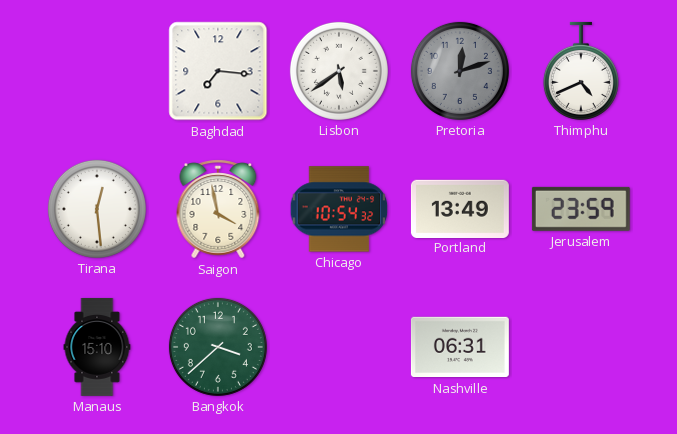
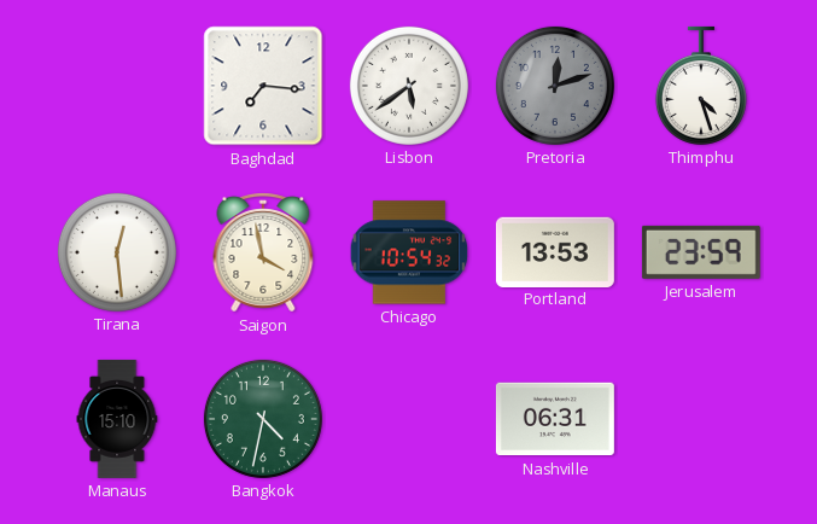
Thimphu: 4:41 -> 4:27 (701, 86)
Portland: 13:49 -> 13:53 (555, 251)
Bangkok: 3:38 -> 4:32 (263, 419)
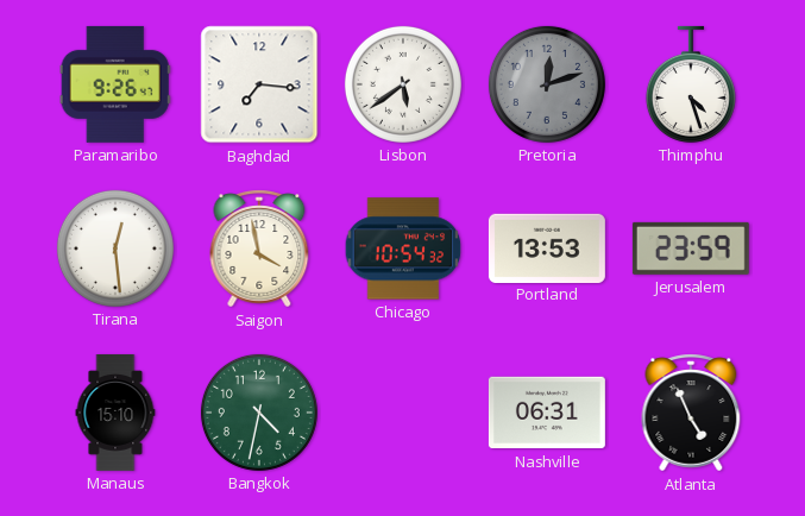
Paramaribo: none -> 9:26 (115, 84)
Atlanta: none -> 4:56 (691, 413)
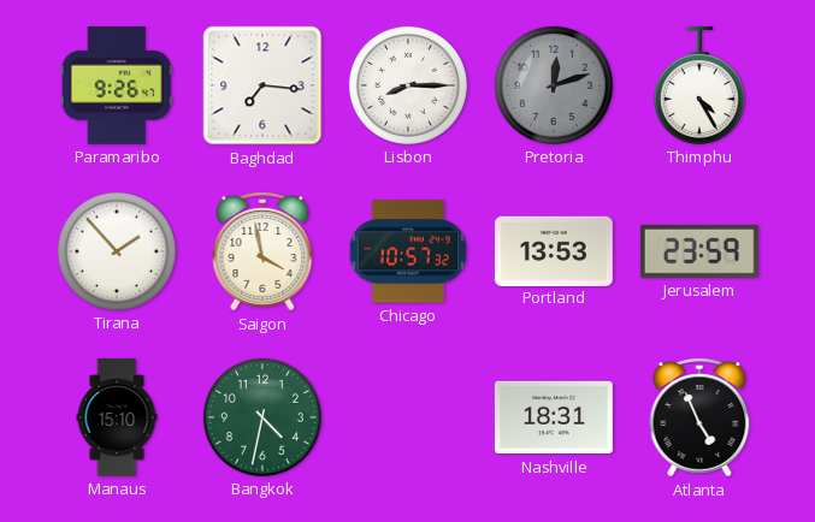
Lisbon: 5:39 -> 8:15 (408, 85)
Thimphu: 4:27 -> 4:25 (699, 85)
Tirana: 12:29 -> 1:53 (117, 251)
Chicago: 10:54 -> 10:57 (408, 251)
Nashville: 06:31 -> 18:31 (554, 417)
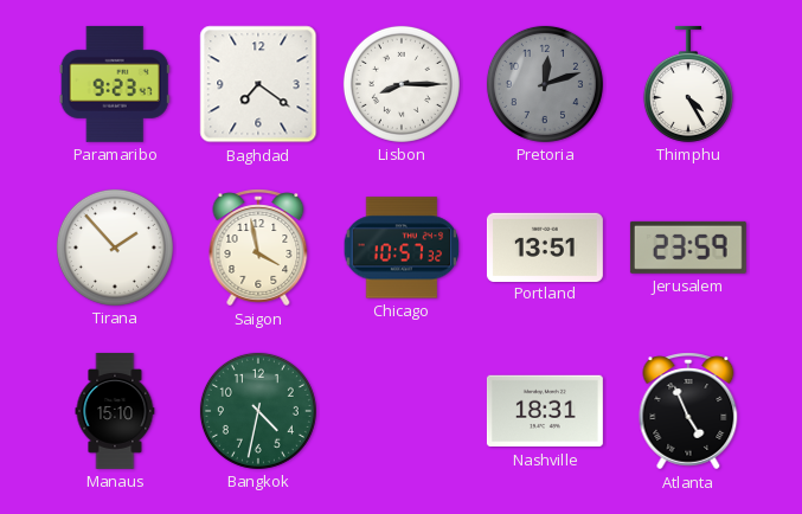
Paramaribo: 9:26 -> 9:23 (115, 84)
Baghdad: 7:16 -> 7:21 (258, 84)
Portland: 13:53 -> 13:51 (545, 246)
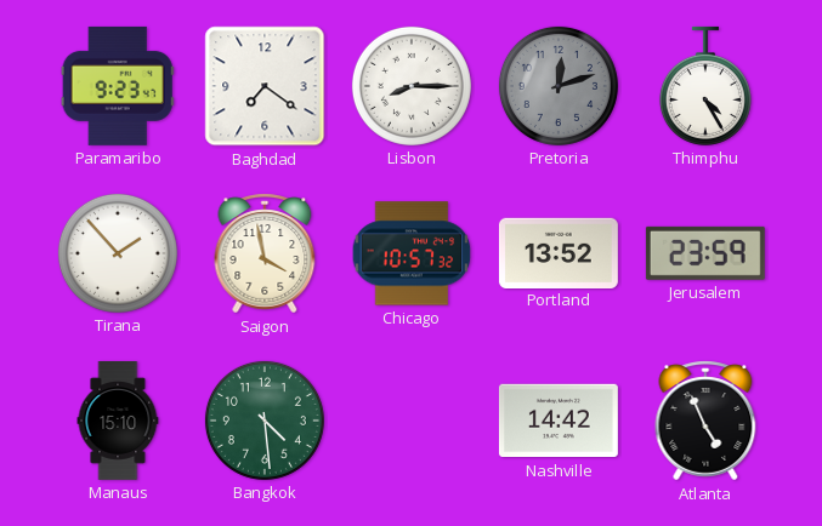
Portland: 13:51 -> 13:52 (559, 252)
Bangkok: 4:32 -> 4:29 (265, 421)
Nashville: 18:31 -> 14:42 (559, 421)
